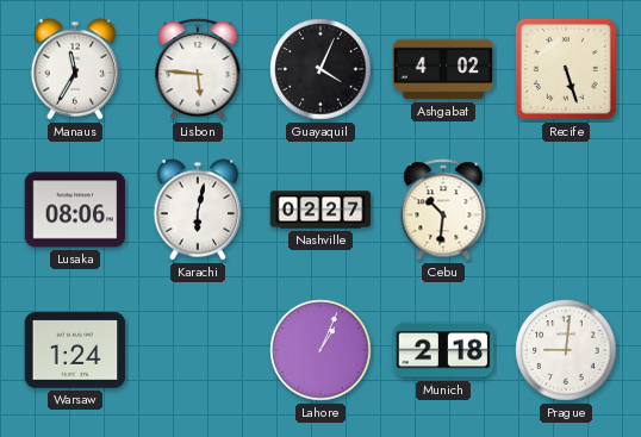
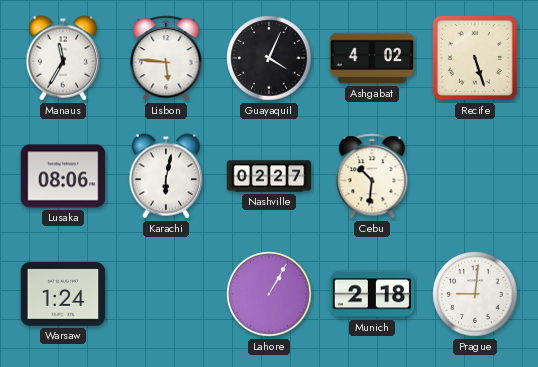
Lahore: 1:04 -> 1:05 (269, 294)
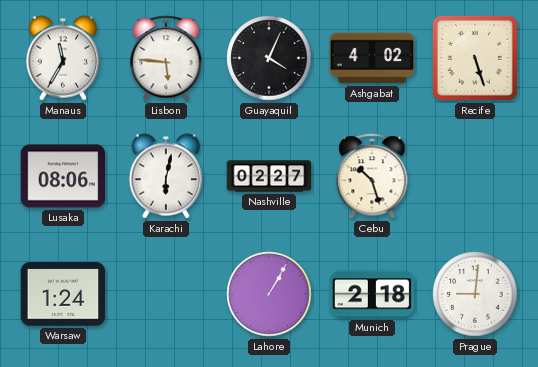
Cebu: 10:31 -> 10:27 (372, 176)
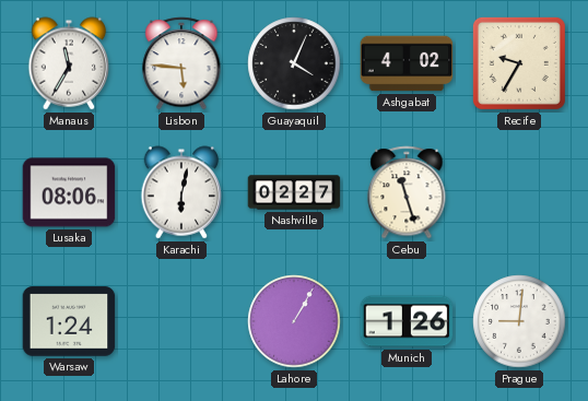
Recife: 5:27 -> 9:35 (519, 63)
Cebu: 10:27 -> 11:27 (407, 192)
Munich: 2:18 -> 1:26 (407, 321)
